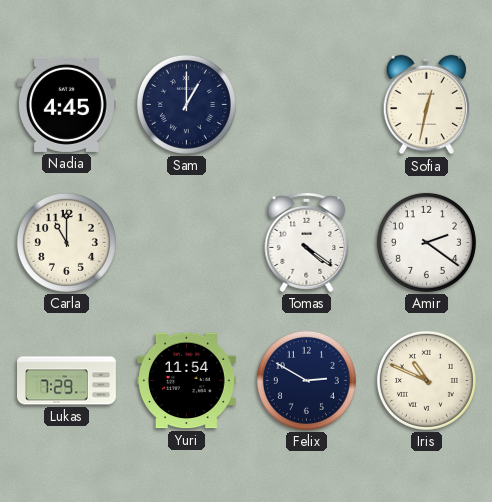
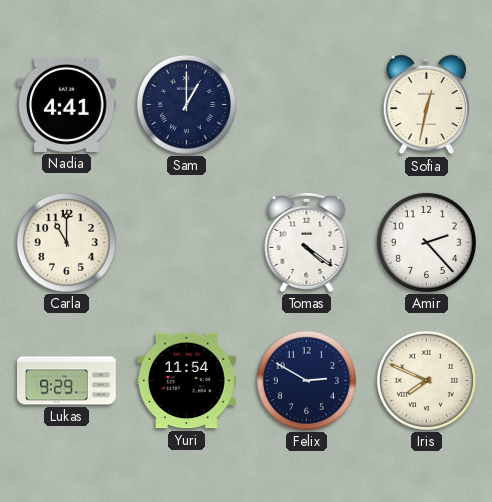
Nadia: 4:45 -> 4:41 (66, 104)
Amir: 2:21 -> 2:23 (426, 242)
Lukas: 7:29 -> 9:29 (67, 381)
Iris: 10:49 -> 7:49 (426, 380)
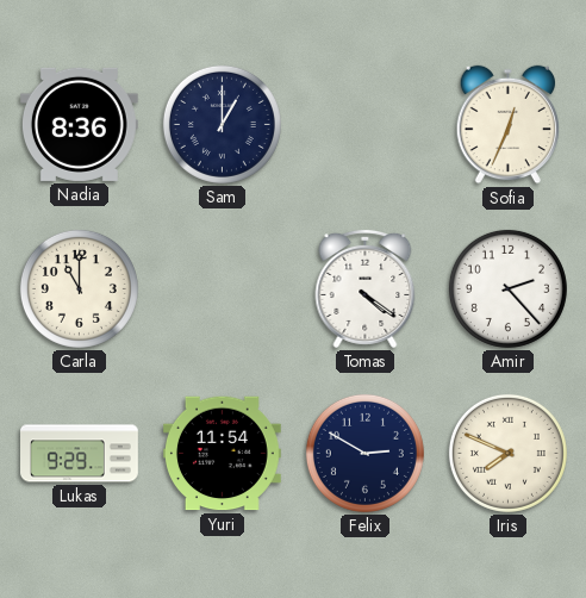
Nadia: 4:41 -> 8:36 (79, 124)
Sofia: 12:32 -> 12:34 (509, 125)
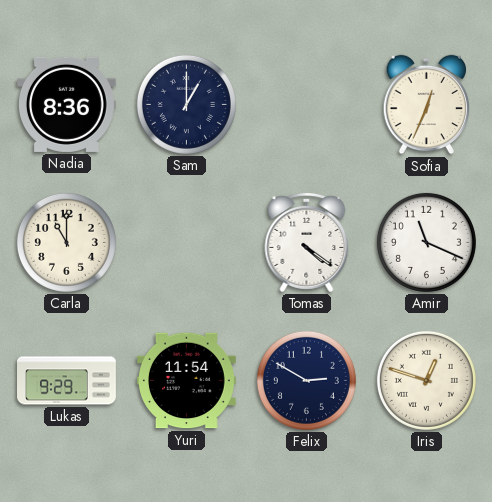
Amir: 2:23 -> 11:19 (426, 242)
Iris: 7:49 -> 12:48 (426, 380)
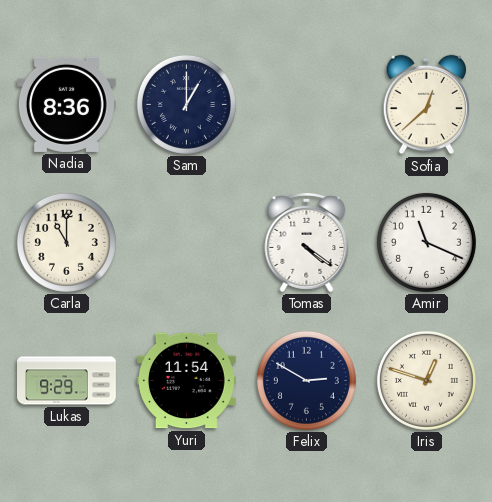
Sofia: 12:34 -> 12:38 (427, 105)
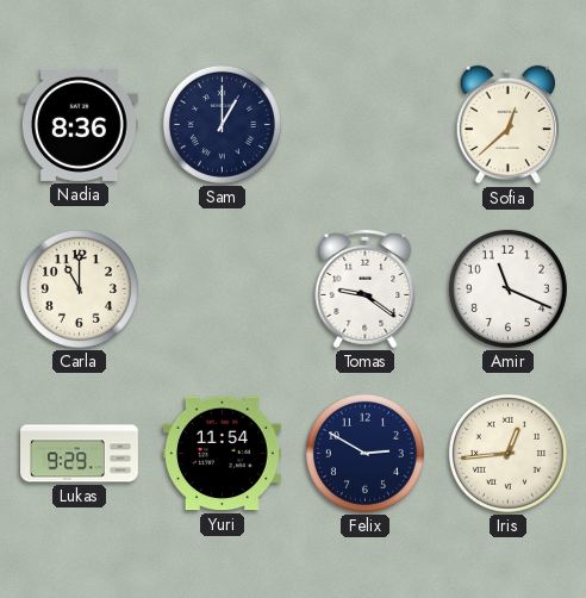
Tomas: 4:21 -> 9:21 (366, 288)
Iris: 12:48 -> 12:44 (507, 453)
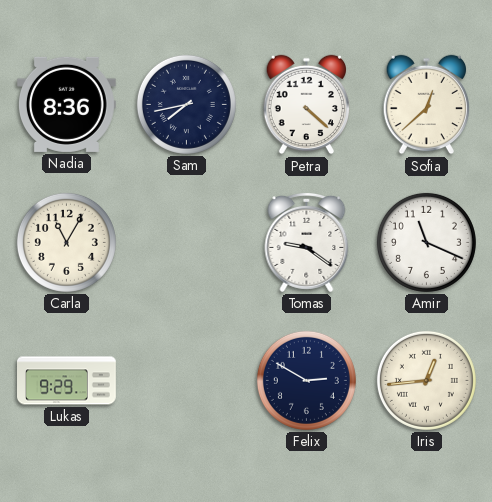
Sam: 1:00 -> 7:43 (186, 104)
Petra: none -> 4:22 (307, 105)
Carla: 11:00 -> 11:05 (66, 242)
Yuri: 11:54 -> none (222, 454)
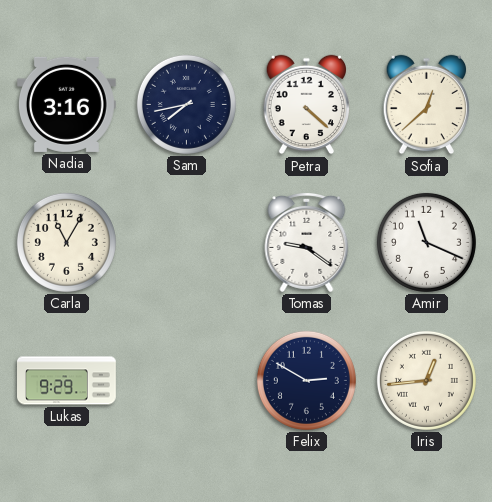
Nadia: 8:36 -> 3:16 (66, 104)
